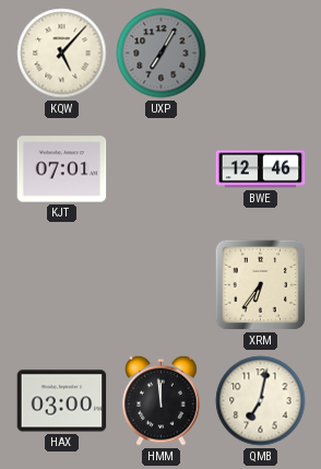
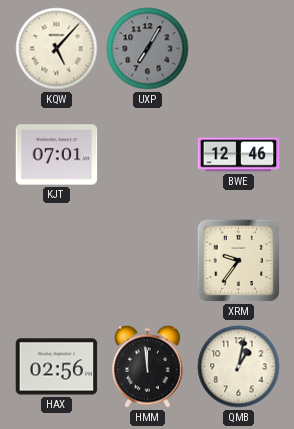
XRM: 6:36 -> 9:36 (239, 261)
HAX: 03:00 -> 02:56 (57, 367)
QMB: 7:02 -> 1:02 (239, 367)
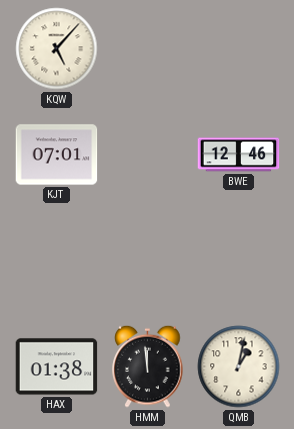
UXP: 7:05 -> none (148, 49)
XRM: 9:36 -> none (239, 261)
HAX: 02:56 -> 01:38 (57, 367)
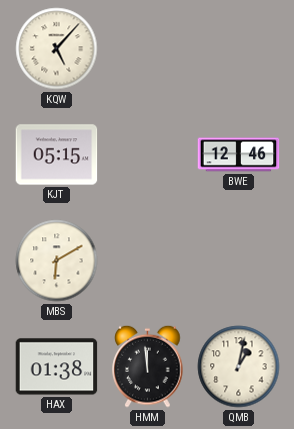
KJT: 07:01 -> 05:15 (57, 155)
MBS: none -> 6:10 (57, 261)
